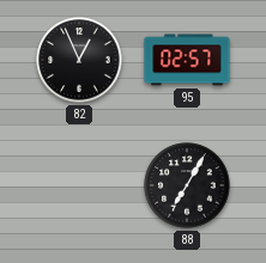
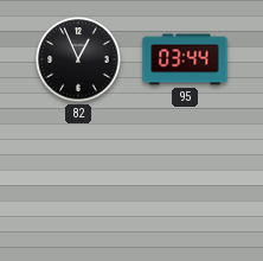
95: 02:57 -> 03:44 (185, 59)
88: 7:05 -> none (187, 185)
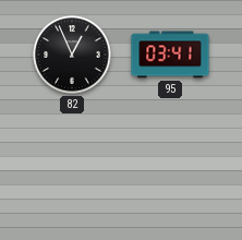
95: 03:44 -> 03:41 (170, 55)
